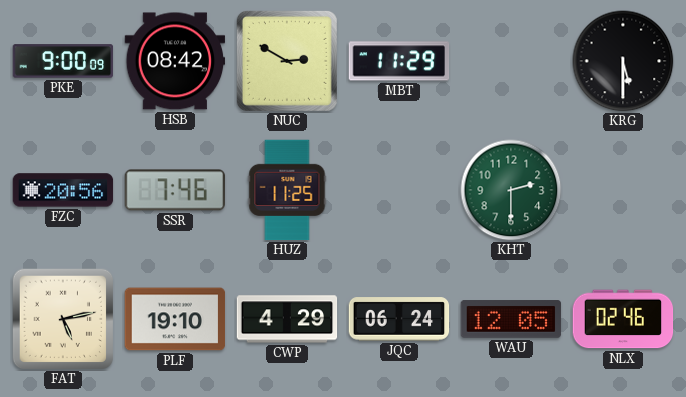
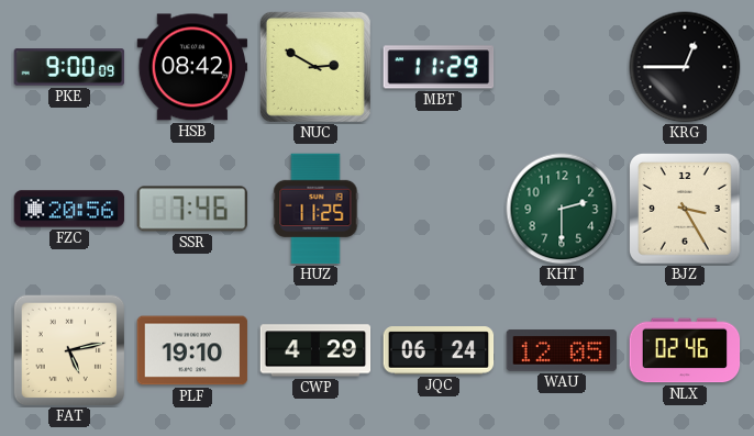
KRG: 5:30 -> 12:45 (685, 67)
BJZ: none -> 3:25 (686, 210)
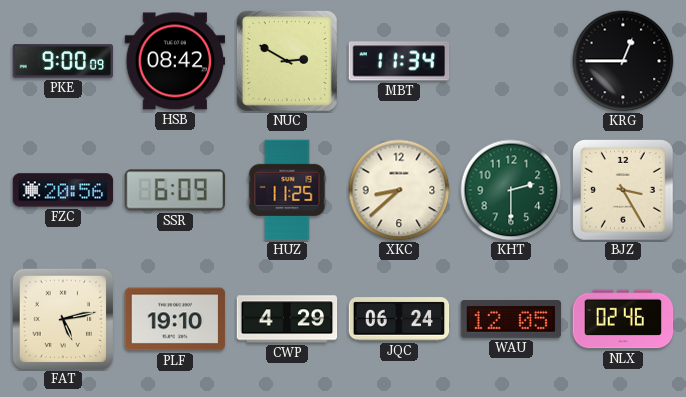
MBT: 11:29 -> 11:34 (399, 61)
SSR: 7:46 -> 6:09 (175, 190)
XKC: none -> 8:38 (399, 190)
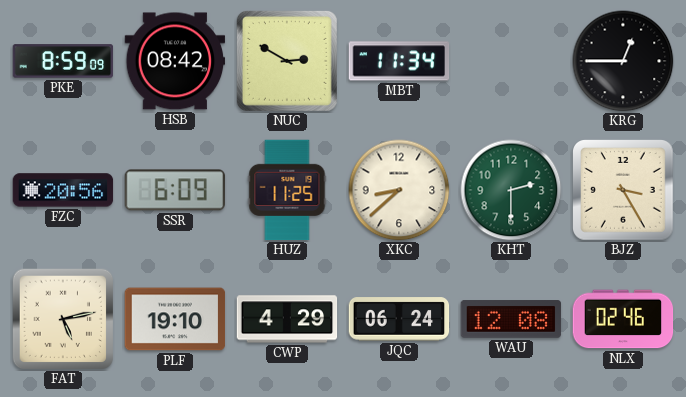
PKE: 9:00 -> 8:59 (63, 61)
WAU: 12:05 -> 12:08 (511, 320)
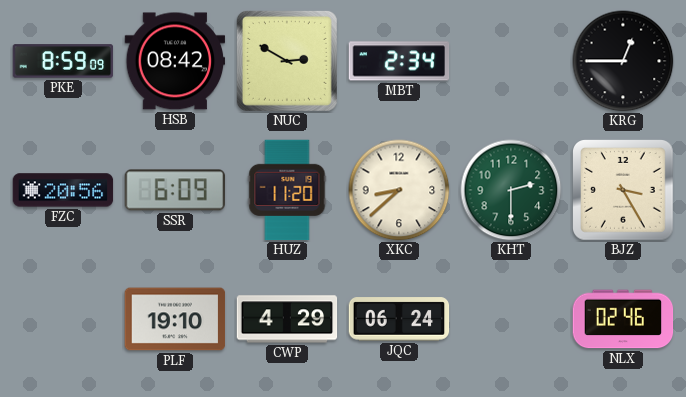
MBT: 11:34 -> 2:34 (399, 61)
HUZ: 11:25 -> 11:20 (287, 190)
FAT: 5:13 -> none (62, 318)
WAU: 12:08 -> none (511, 320)
